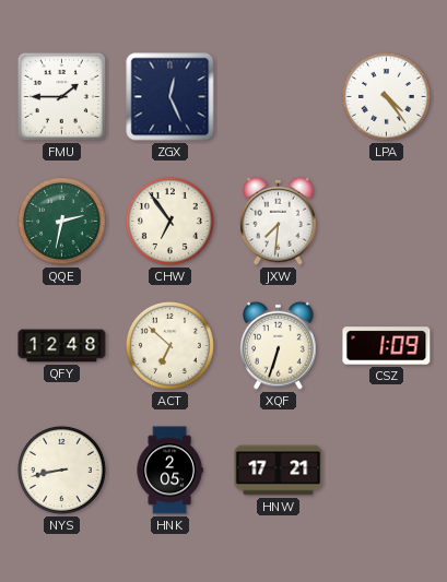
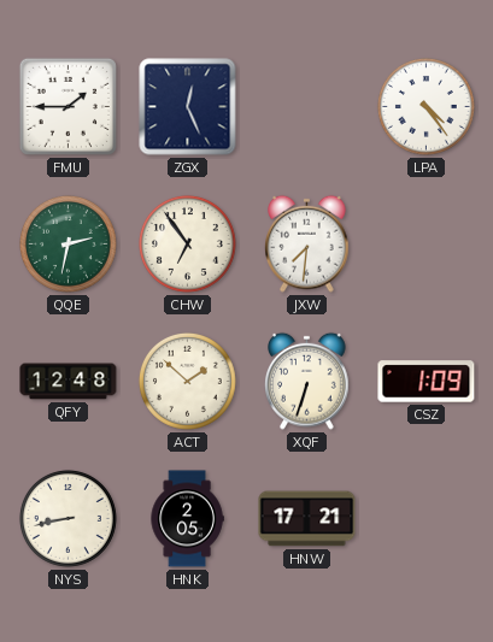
ACT: 6:52 -> 1:52 (187, 381)
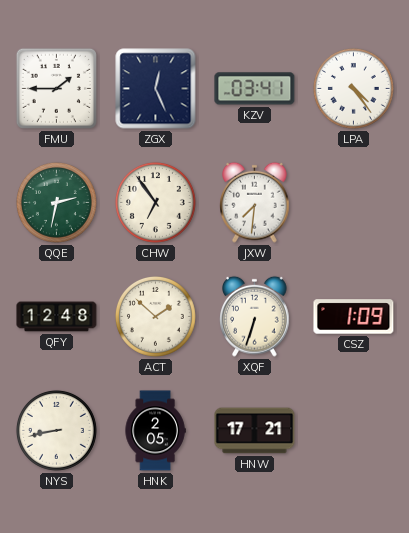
KZV: none -> 03:41 (255, 89)
